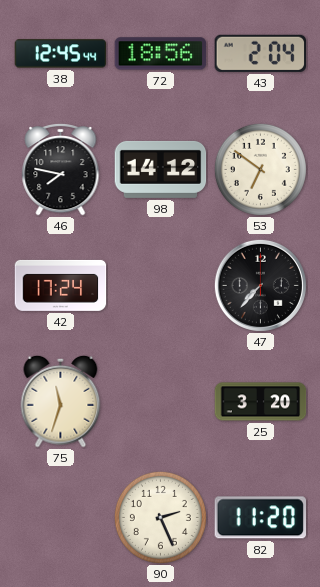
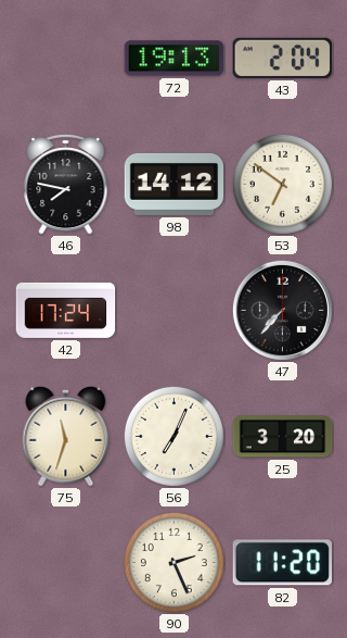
38: 12:45 -> none (61, 54)
72: 18:56 -> 19:13 (175, 59)
56: none -> 7:04 (173, 436)
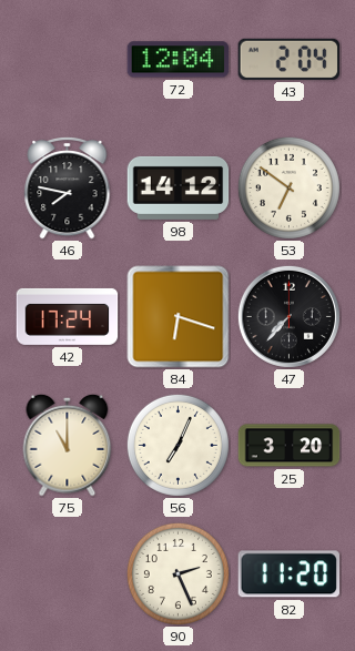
72: 19:13 -> 12:04 (179, 60)
84: none -> 6:18 (179, 317)
75: 11:33 -> 11:00 (68, 445)
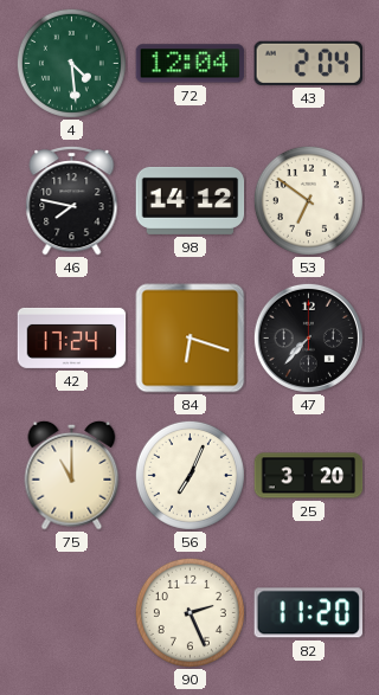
4: none -> 4:29 (71, 63)
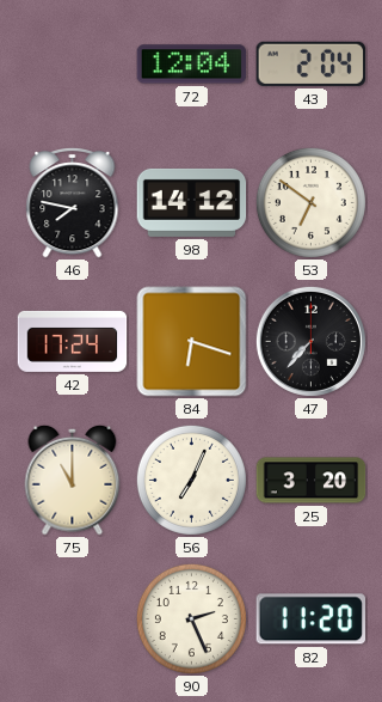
4: 4:29 -> none (71, 63)
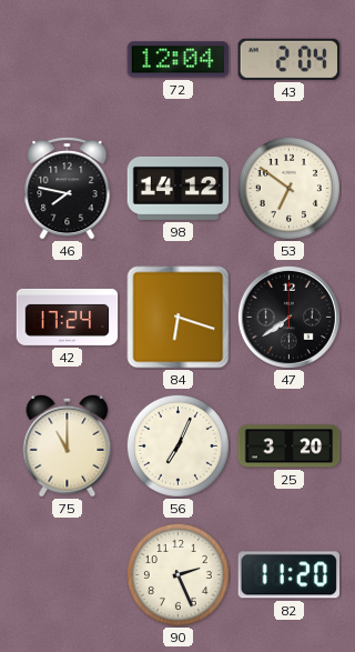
47: 7:37 -> 7:39 (288, 317)
